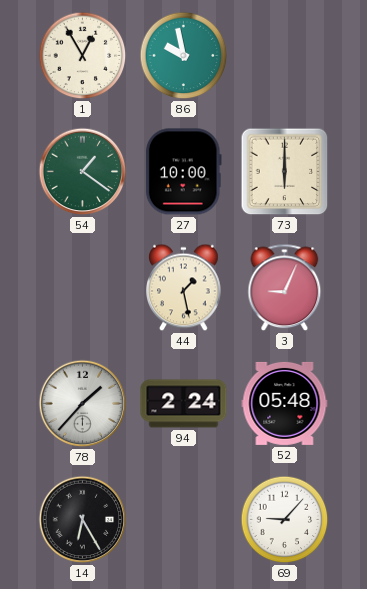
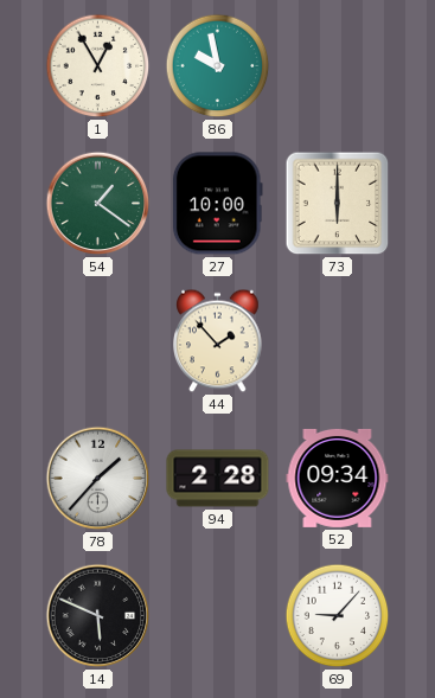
44: 1:28 -> 1:53 (218, 341)
3: 9:04 -> none (285, 288)
94: 2:24 -> 2:28 (218, 479)
52: 05:48 -> 09:34 (338, 478)
14: 6:25 -> 5:49 (98, 616)
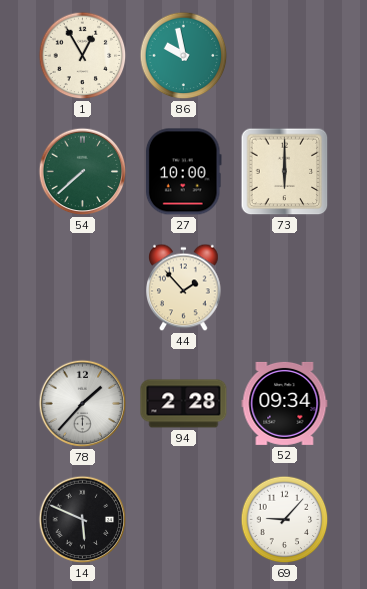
54: 1:21 -> 7:38 (83, 172)
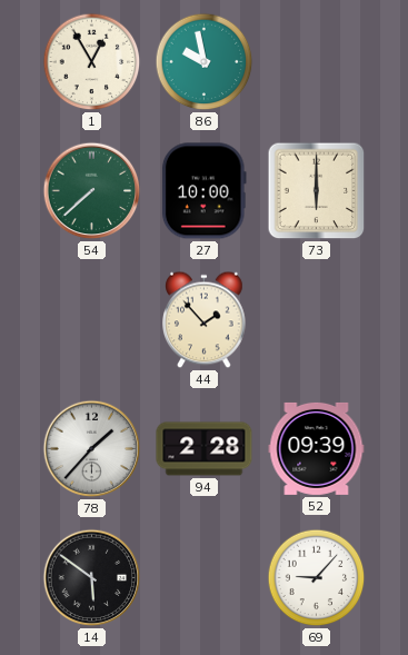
52: 09:34 -> 09:39 (317, 448)
14: 5:49 -> 5:51 (92, 578)
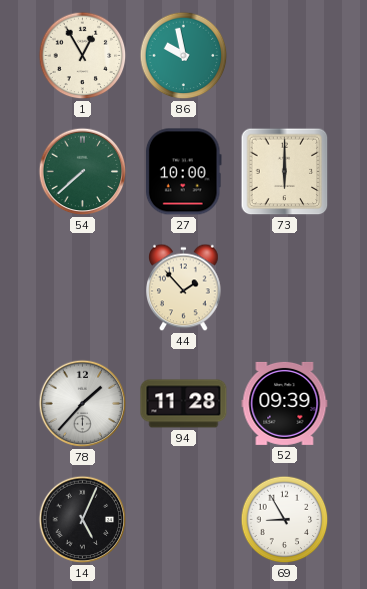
94: 2:28 -> 11:28 (184, 404)
14: 5:51 -> 5:04 (83, 520)
69: 9:07 -> 8:55 (285, 520)
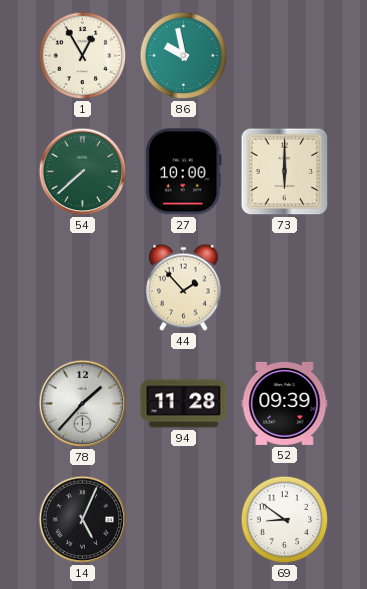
69: 8:55 -> 8:51 (285, 520)
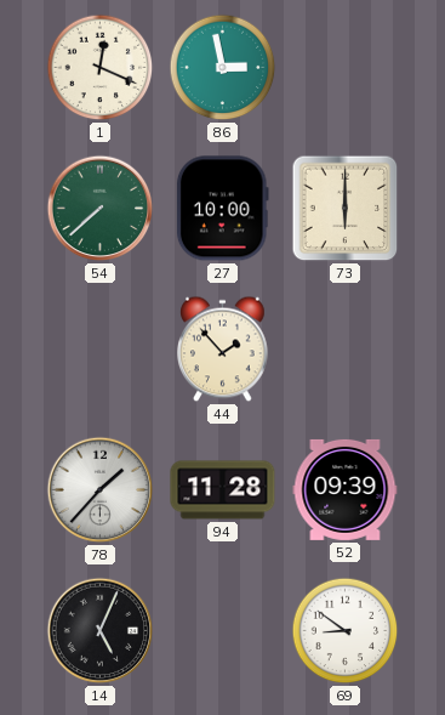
1: 12:55 -> 12:19 (101, 68)
86: 9:58 -> 2:58 (223, 68)
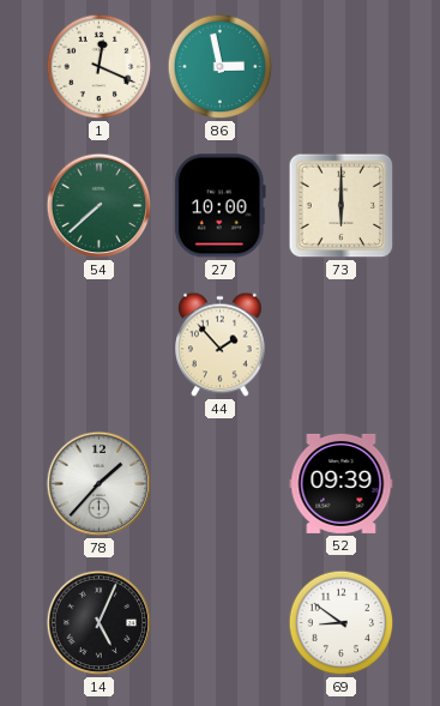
94: 11:28 -> none (223, 490)
